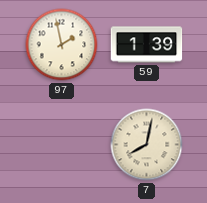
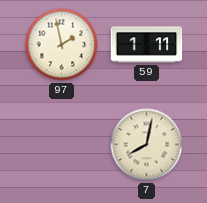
59: 1:39 -> 1:11 (147, 45)
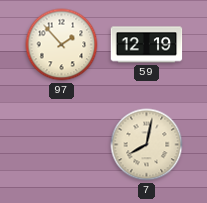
97: 1:58 -> 1:53 (62, 45)
59: 1:11 -> 12:19 (147, 45)
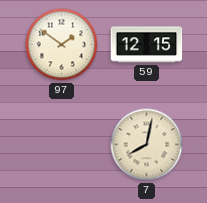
97: 1:53 -> 1:51 (62, 45)
59: 12:19 -> 12:15 (147, 45)
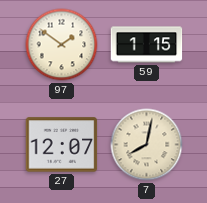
59: 12:15 -> 1:15 (147, 45)
27: none -> 12:07 (62, 145)
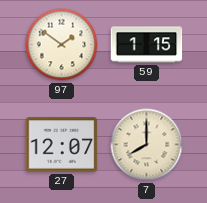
7: 8:02 -> 8:00 (147, 145)
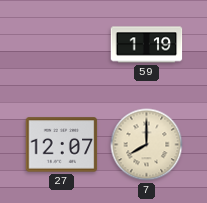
97: 1:51 -> none (62, 45)
59: 1:15 -> 1:19 (147, 45)
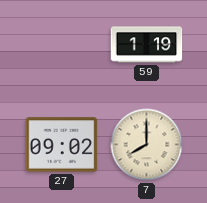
27: 12:07 -> 09:02 (62, 145)
